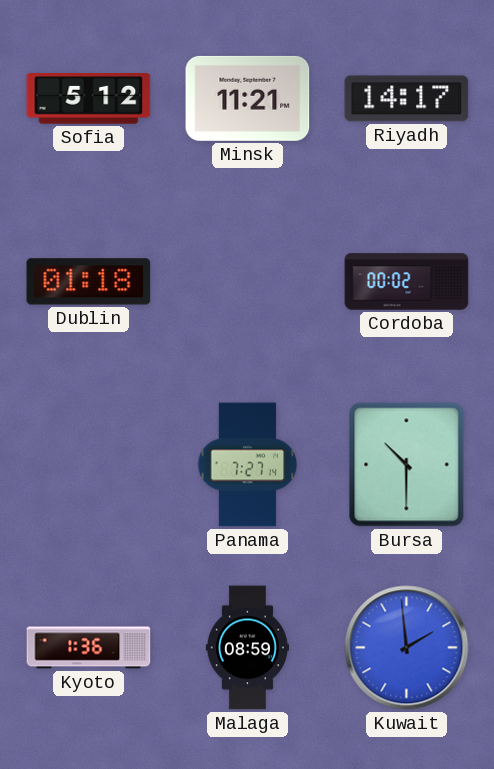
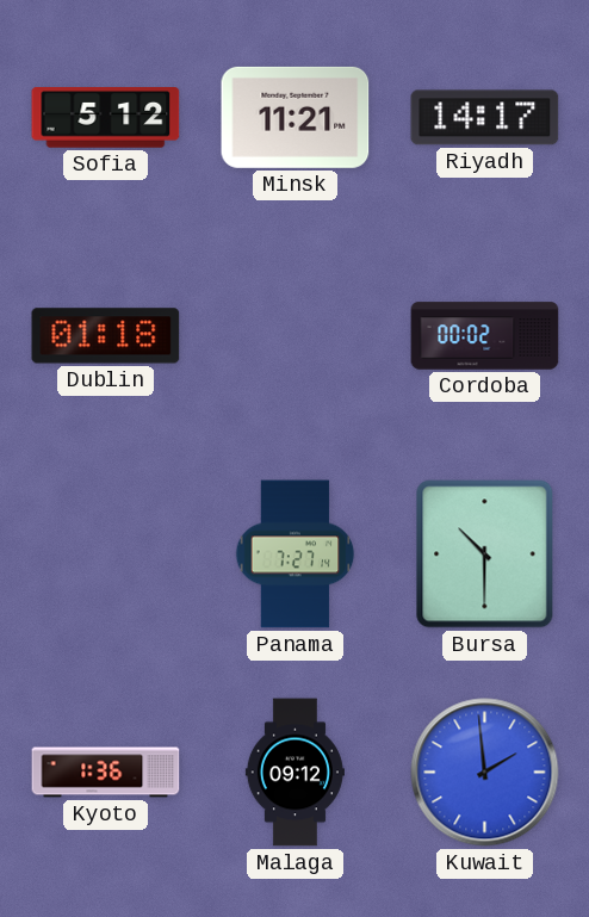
Malaga: 08:59 -> 09:12 (294, 773)
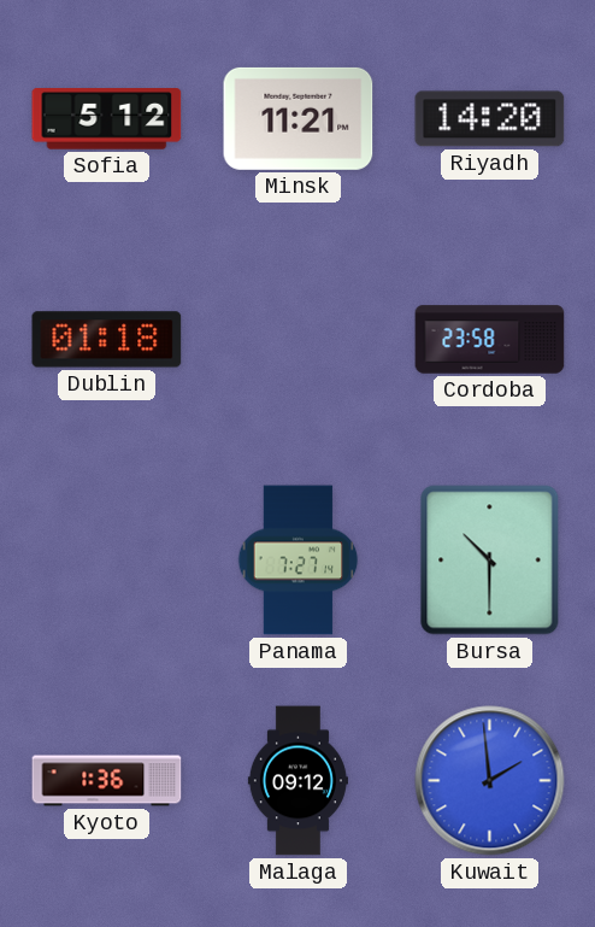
Riyadh: 14:17 -> 14:20 (490, 119)
Cordoba: 00:02 -> 23:58 (490, 340)
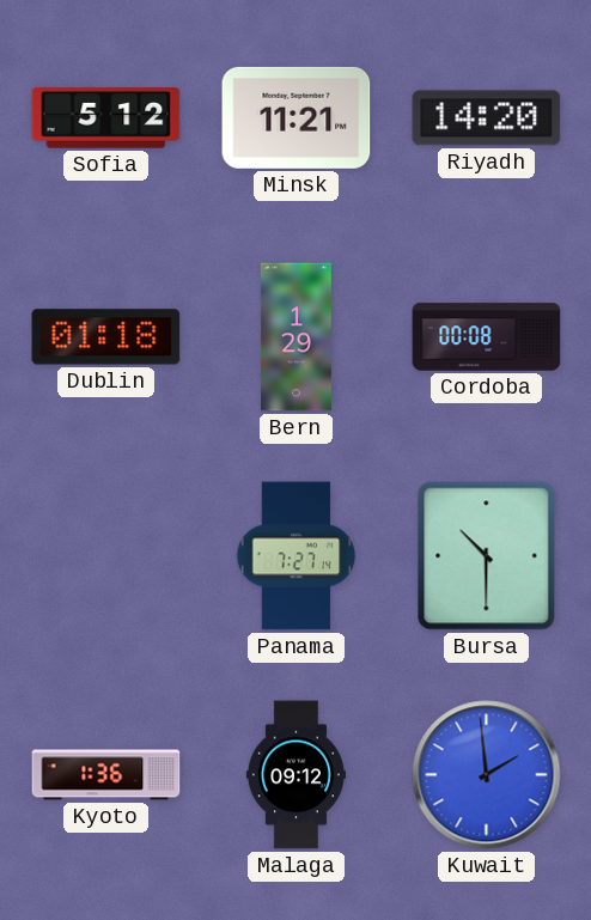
Bern: none -> 1:29 (295, 337)
Cordoba: 23:58 -> 00:08 (487, 337)
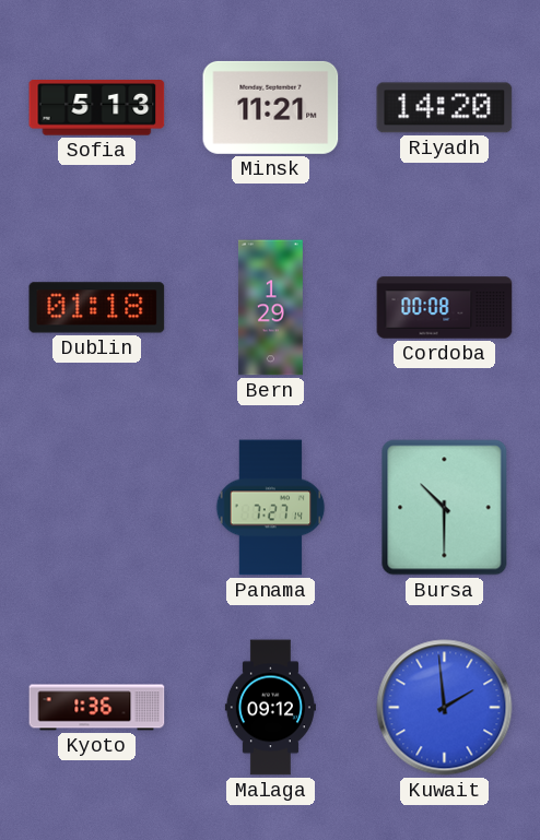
Sofia: 5:12 -> 5:13 (97, 108)
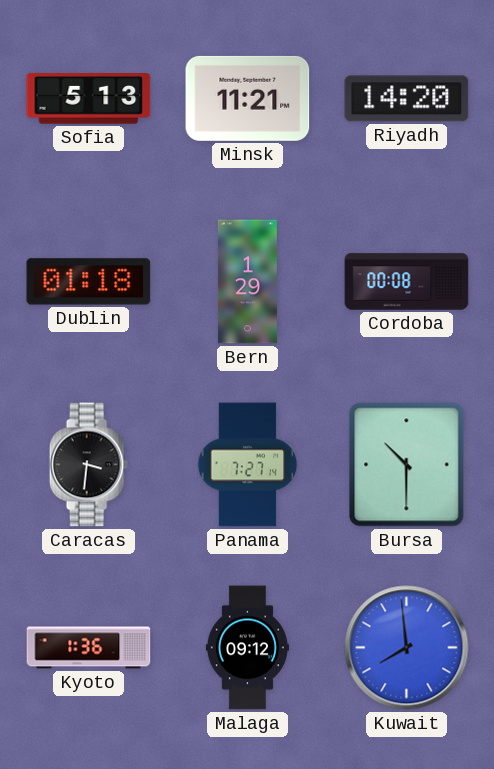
Caracas: none -> 3:31 (88, 465)
Kuwait: 1:59 -> 7:59 (407, 648)
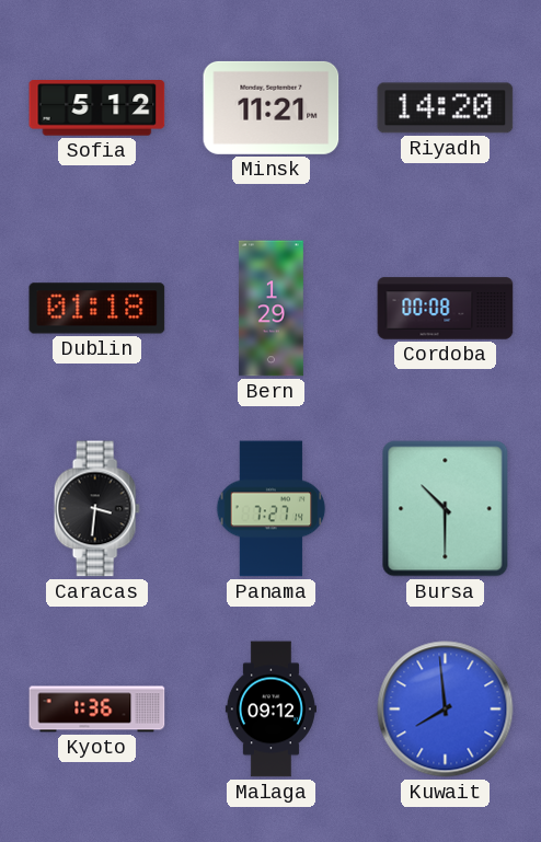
Sofia: 5:13 -> 5:12 (97, 108)
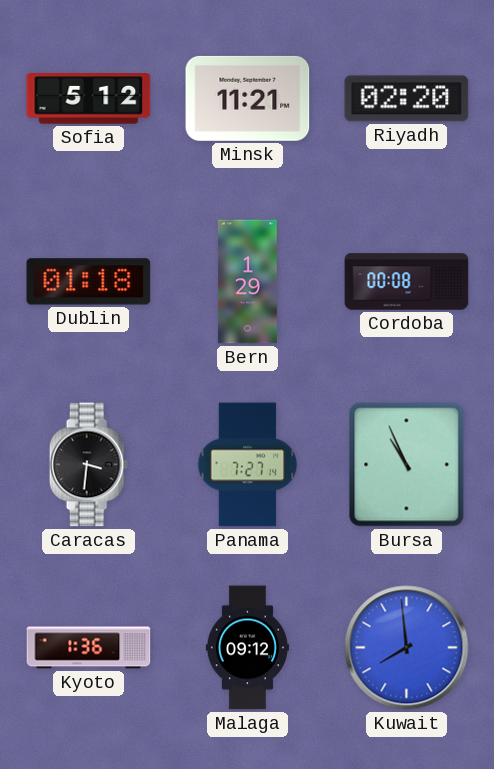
Riyadh: 14:20 -> 02:20 (407, 99)
Bursa: 10:30 -> 10:56 (407, 465)
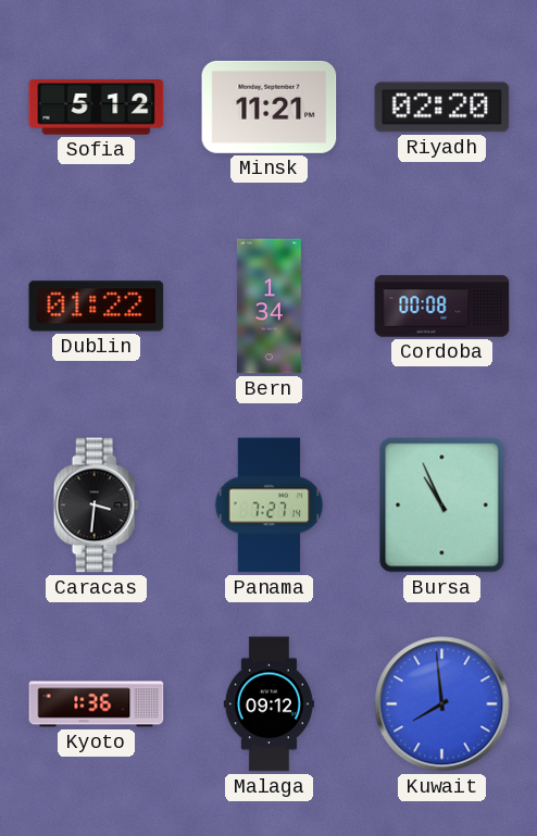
Dublin: 01:18 -> 01:22 (97, 307)
Bern: 1:29 -> 1:34 (268, 307)
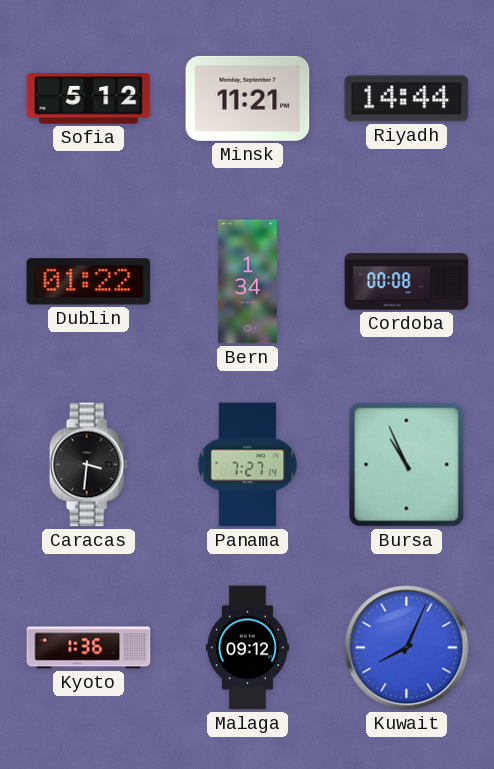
Riyadh: 02:20 -> 14:44 (407, 99)
Kuwait: 7:59 -> 8:04 (407, 648)
